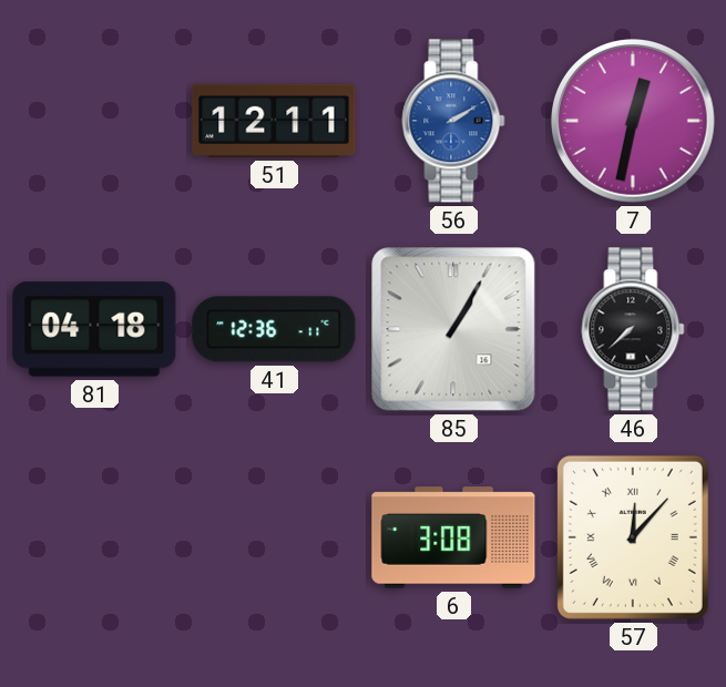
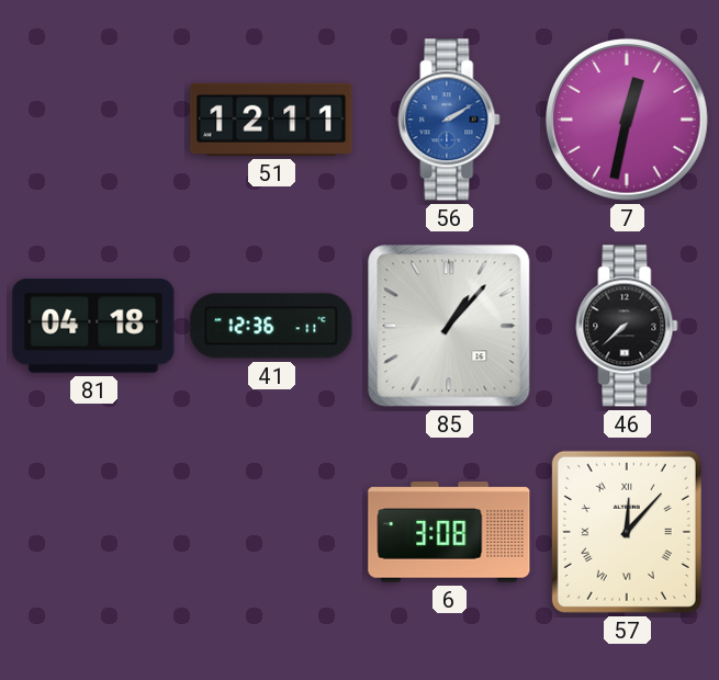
85: 1:05 -> 1:07 (449, 326)
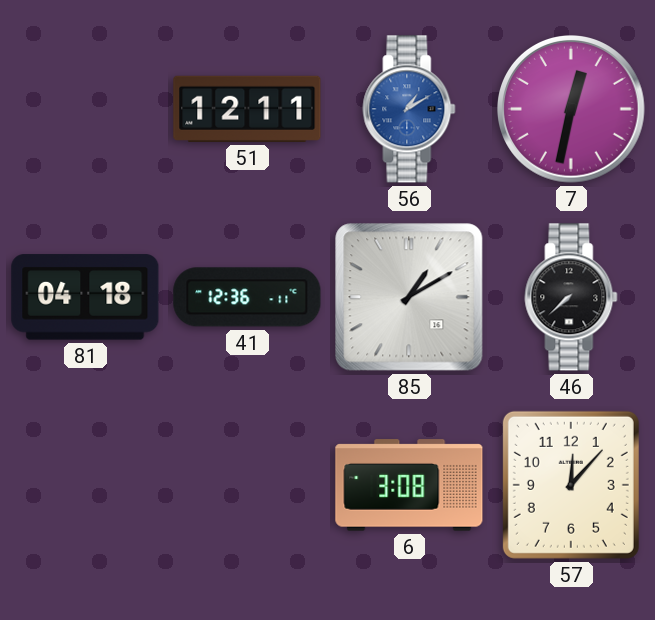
56: 2:10 -> 1:10 (409, 109)
85: 1:07 -> 1:10 (409, 297)
57 numerals: Roman -> Arabic (571, 485)
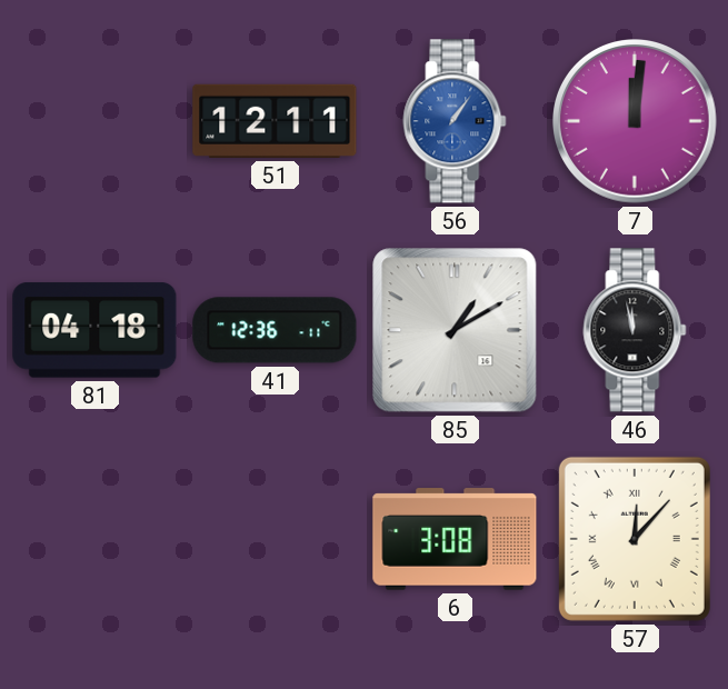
56: 1:10 -> 1:06 (455, 121)
7: 12:32 -> 12:01 (635, 121)
46: 7:38 -> 11:58 (635, 330)
57 numerals: Arabic -> Roman (635, 539)
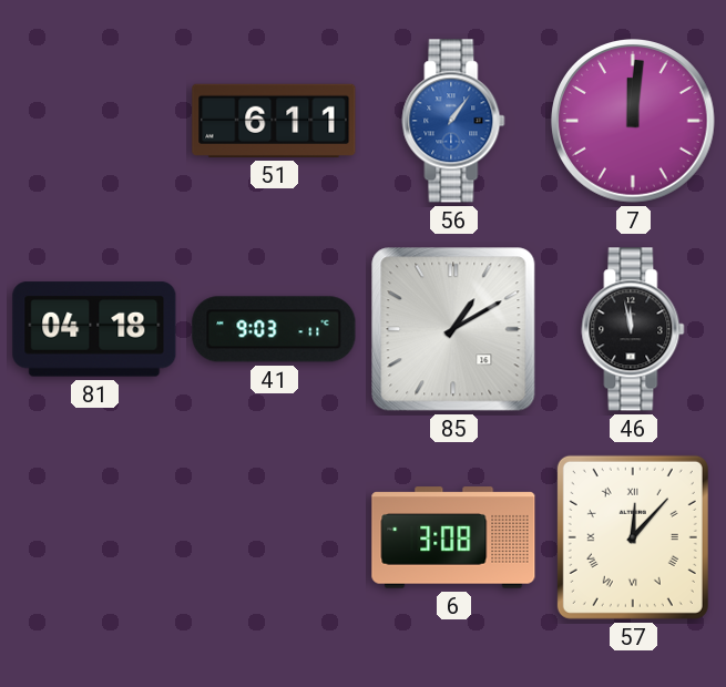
51: 12:11 -> 6:11 (274, 121)
41: 12:36 -> 9:03 (274, 329)
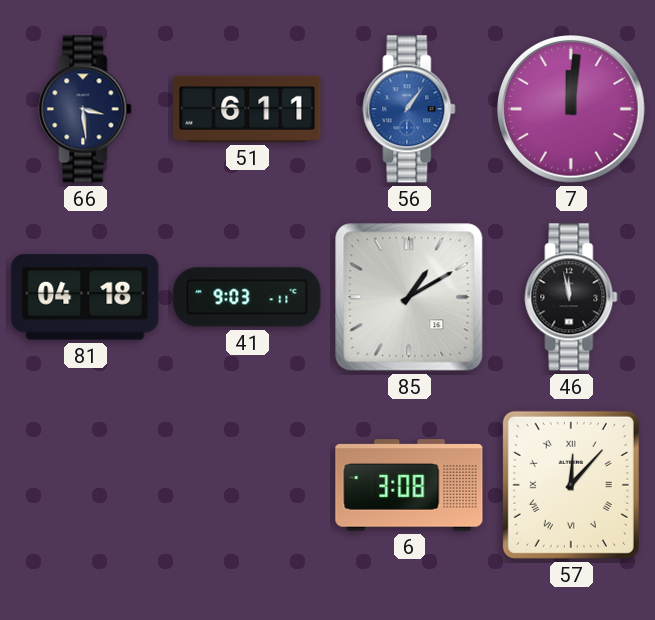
66: none -> 3:29 (85, 109)
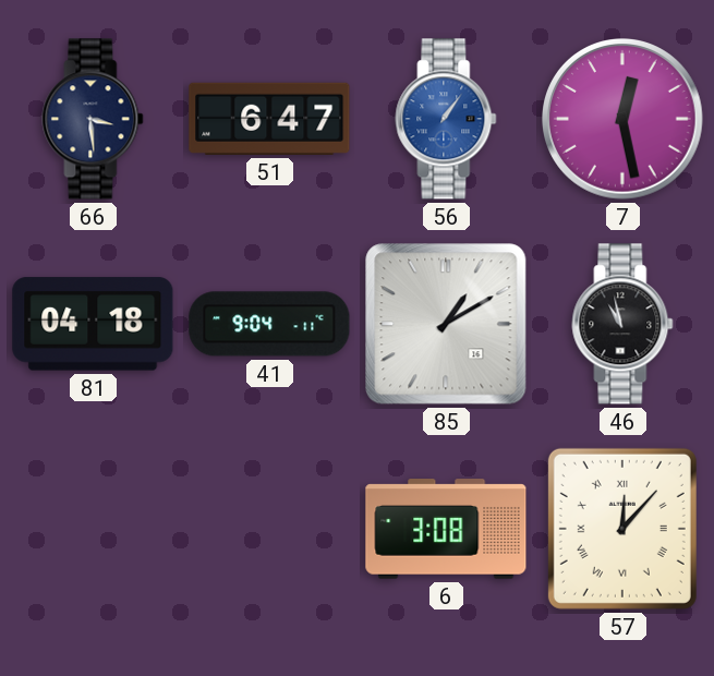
51: 6:11 -> 6:47 (269, 119)
7: 12:01 -> 12:28 (622, 119)
41: 9:03 -> 9:04 (269, 324)
46: 11:58 -> 10:58 (622, 324)
